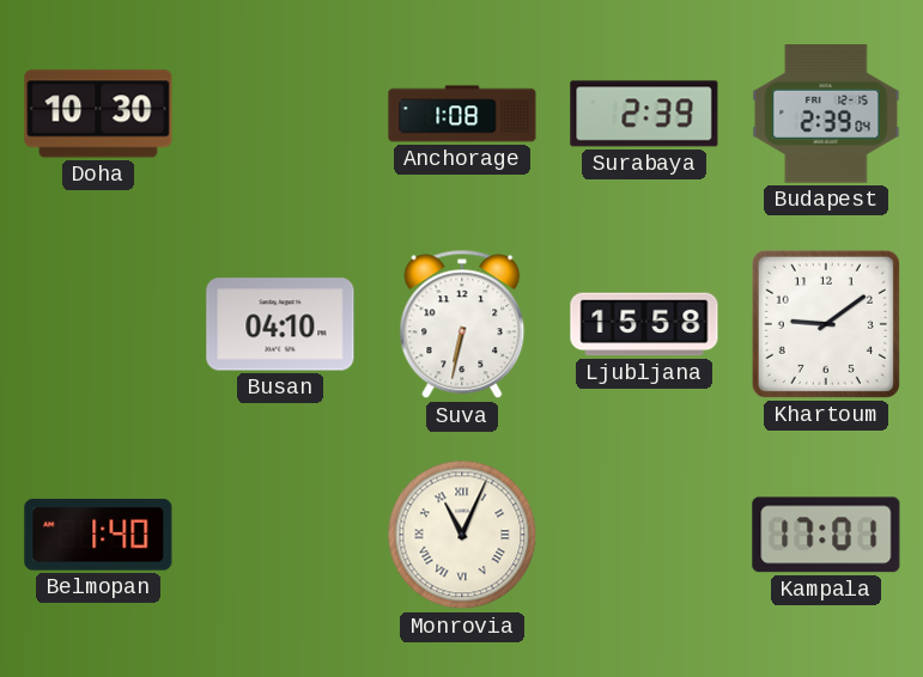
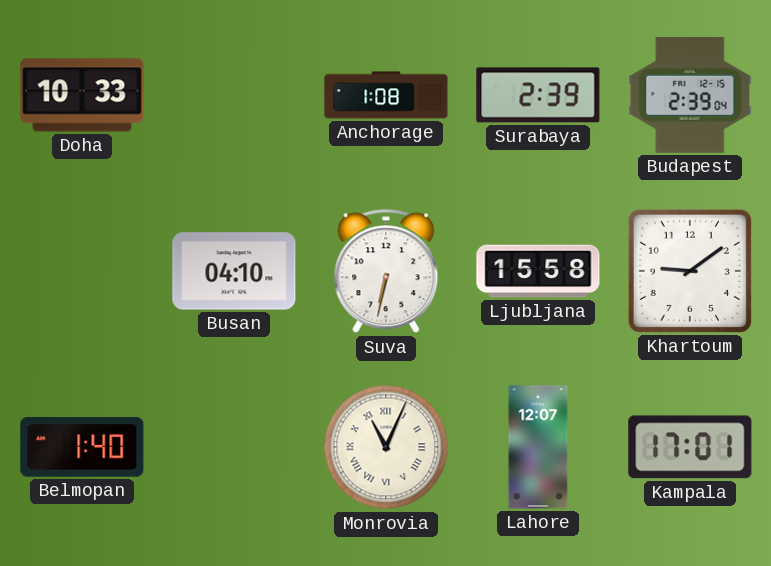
Doha: 10:30 -> 10:33 (82, 95)
Lahore: none -> 12:07 (538, 447)
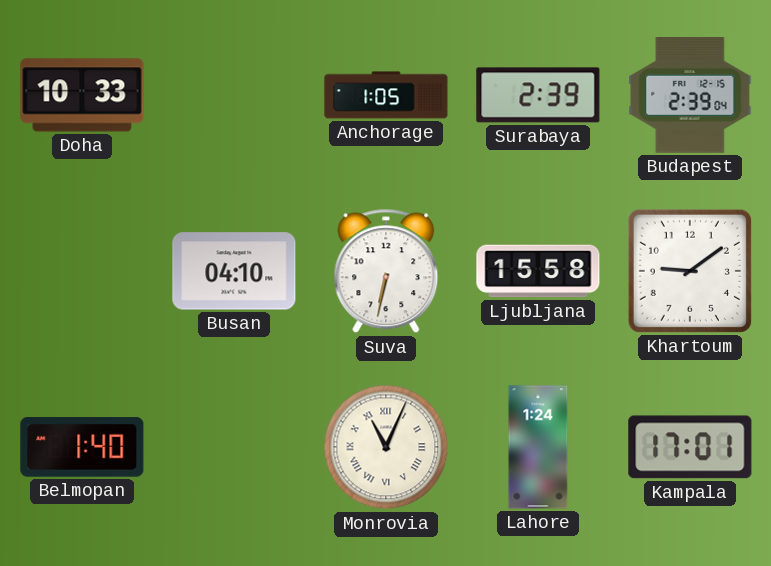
Anchorage: 1:08 -> 1:05 (386, 95)
Lahore: 12:07 -> 1:24 (538, 447)
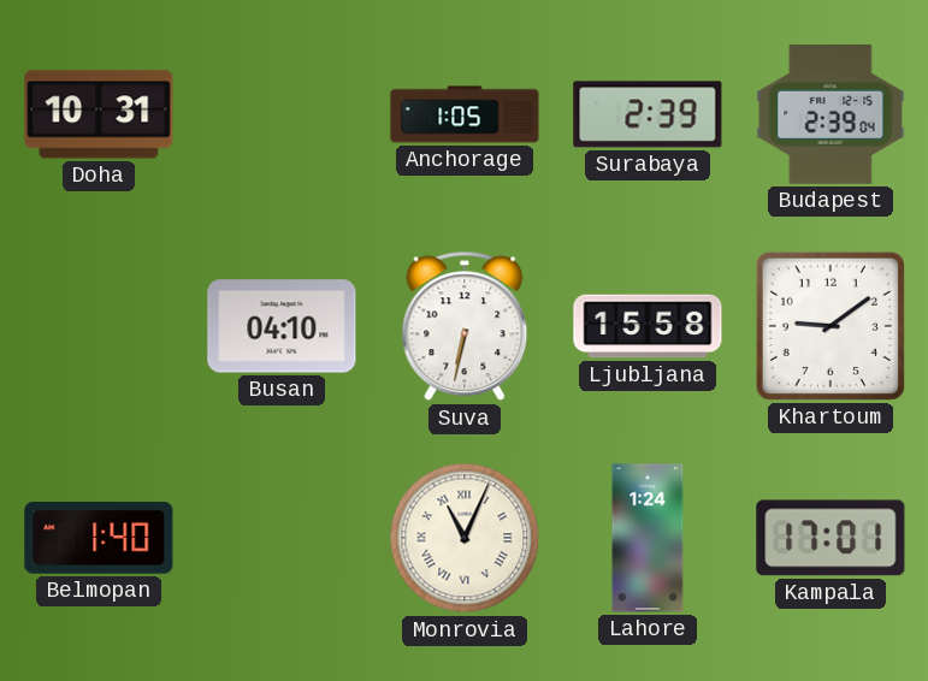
Doha: 10:33 -> 10:31 (99, 114)
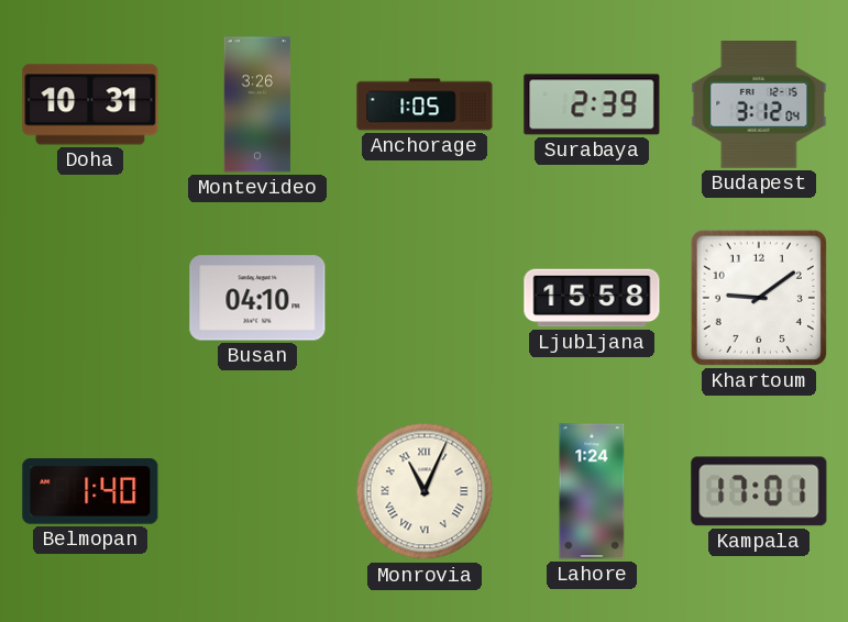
Montevideo: none -> 3:26 (257, 104)
Budapest: 2:39 -> 3:12 (759, 105)
Suva: 6:32 -> none (465, 326)
